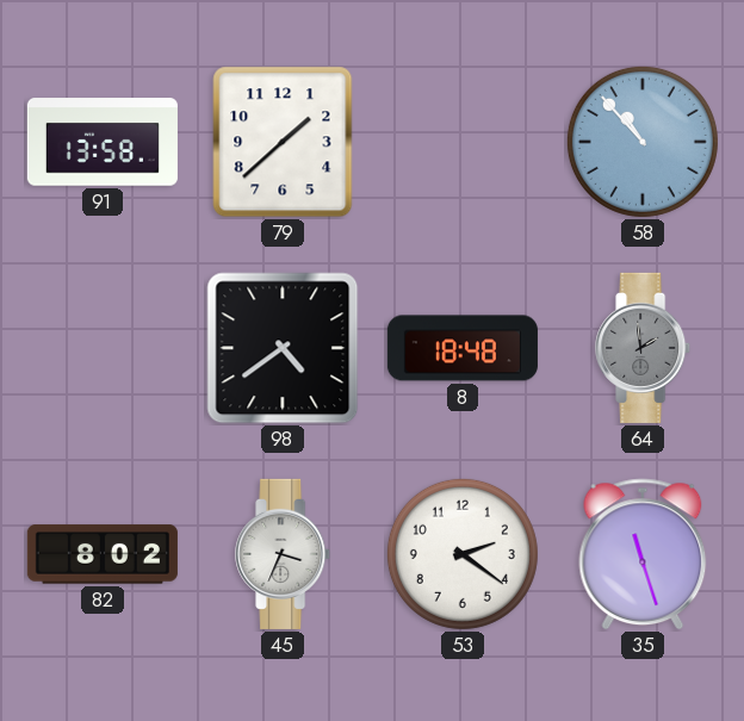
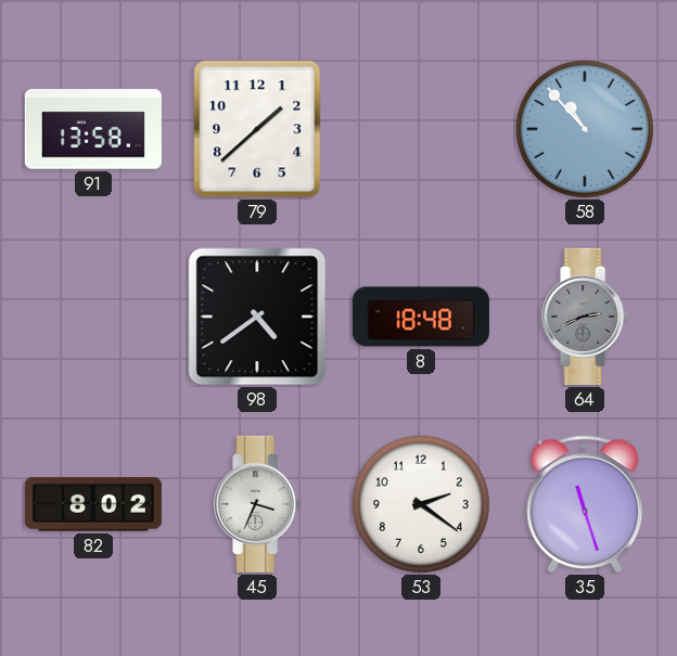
64: 1:59 -> 2:41 (586, 317)
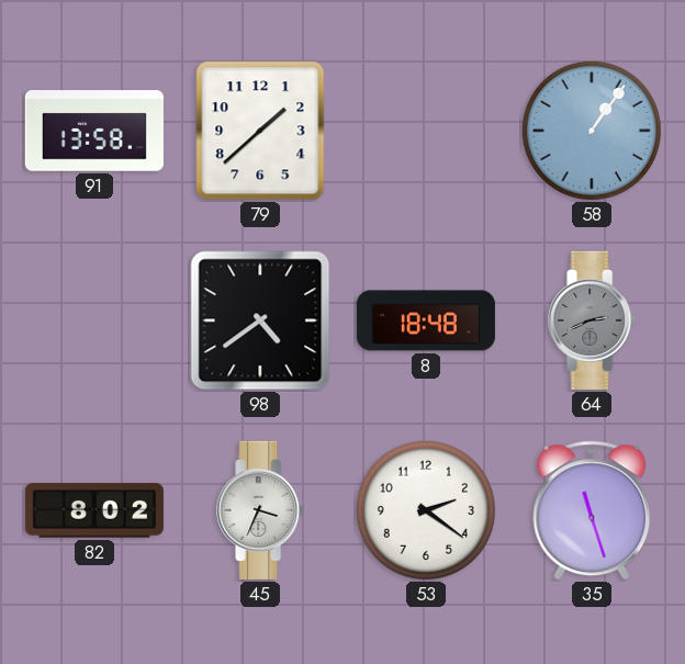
58: 10:53 -> 1:06 (592, 131)
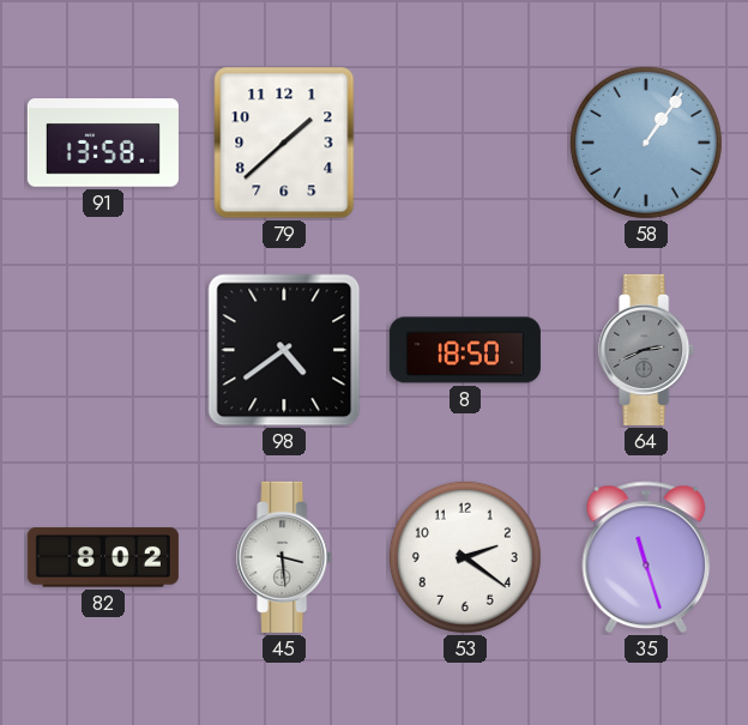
8: 18:48 -> 18:50 (465, 350)
45: 3:34 -> 3:29 (285, 557)
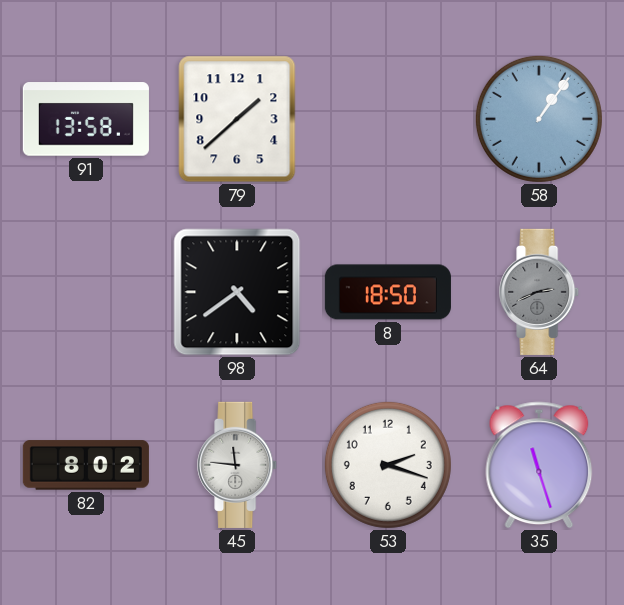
45: 3:29 -> 11:46 (238, 465)
53: 2:21 -> 2:18 (388, 465)
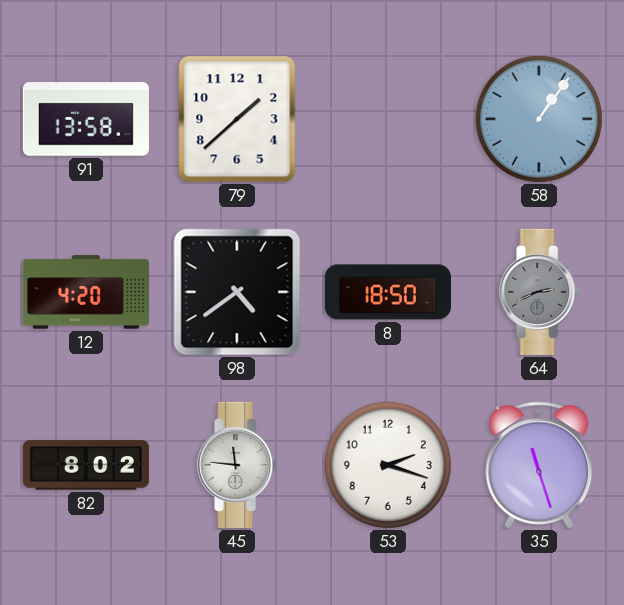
12: none -> 4:20 (86, 292)
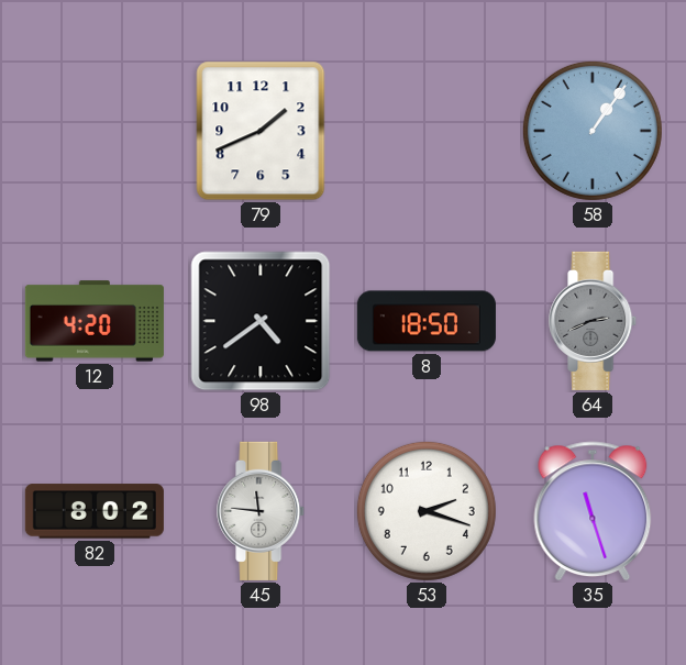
91: 13:58 -> none (86, 119)
79: 1:38 -> 1:41 (261, 131)
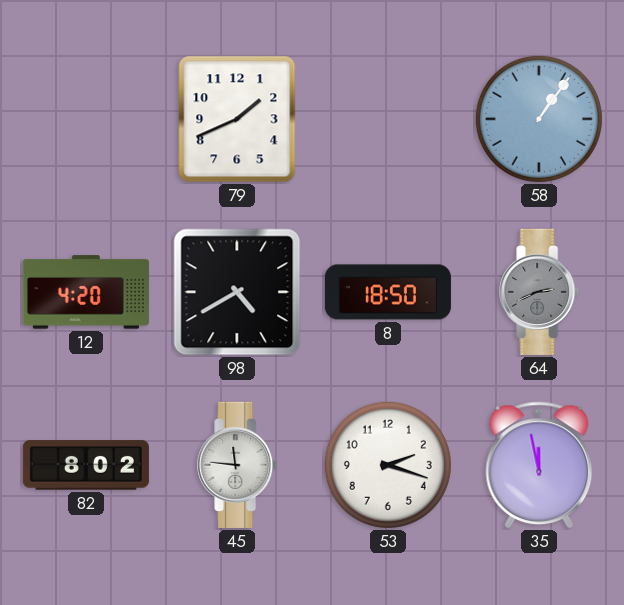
98: 4:39 -> 4:40 (237, 292)
35: 11:27 -> 11:58 (539, 465)
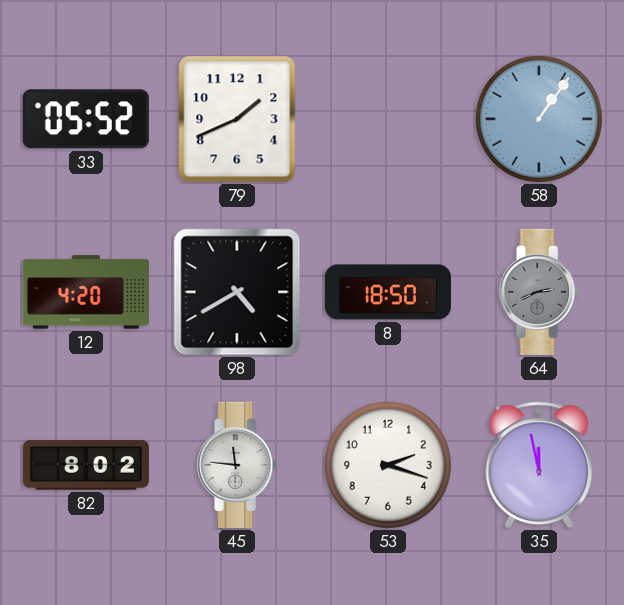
33: none -> 05:52 (86, 119)
